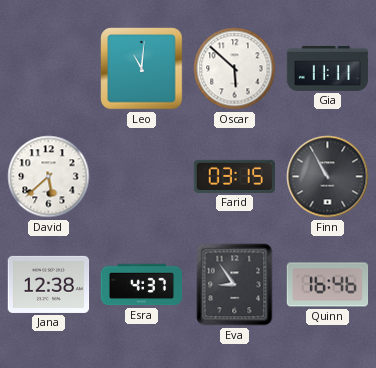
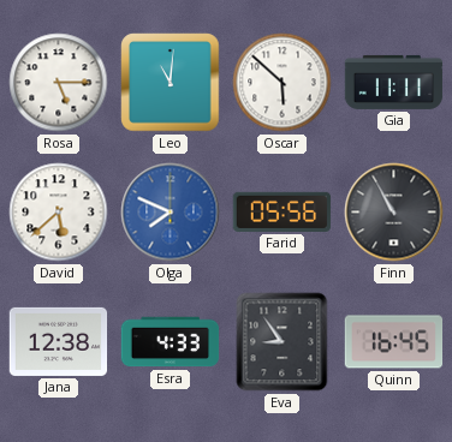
Rosa: none -> 5:15 (59, 83)
Olga: none -> 7:49 (171, 213)
Farid: 03:15 -> 05:56 (282, 211)
Esra: 4:37 -> 4:33 (171, 342)
Quinn: 16:46 -> 16:45 (394, 342)
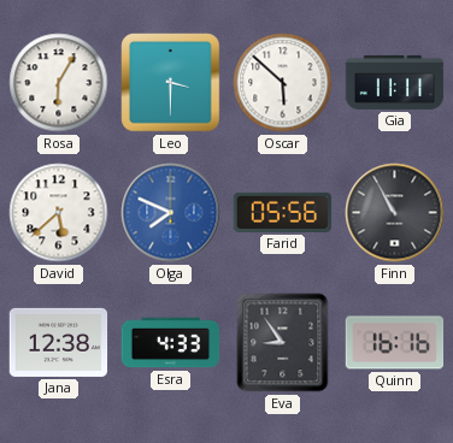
Rosa: 5:15 -> 6:05 (59, 83)
Leo: 11:01 -> 3:30 (171, 83)
Quinn: 16:45 -> 16:16 (395, 343)
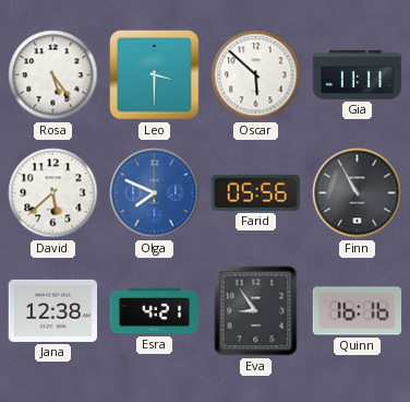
Rosa: 6:05 -> 5:24 (53, 75)
Esra: 4:33 -> 4:21 (155, 311)
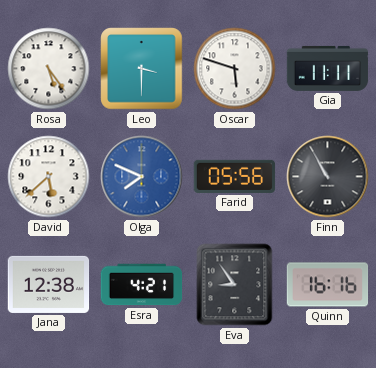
Oscar: 5:52 -> 5:48 (235, 69)
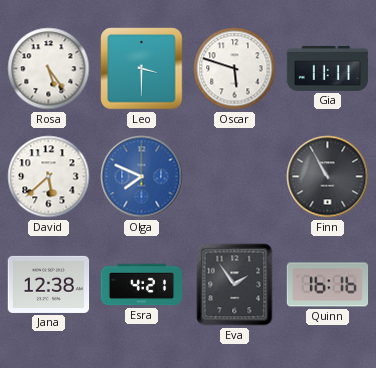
Farid: 05:56 -> none (235, 176)
Eva: 8:54 -> 1:54 (235, 285)
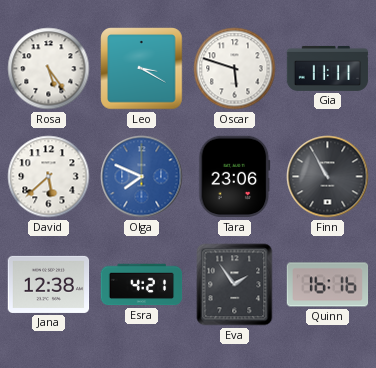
Leo: 3:30 -> 3:20 (142, 69)
Tara: none -> 23:06 (235, 177)
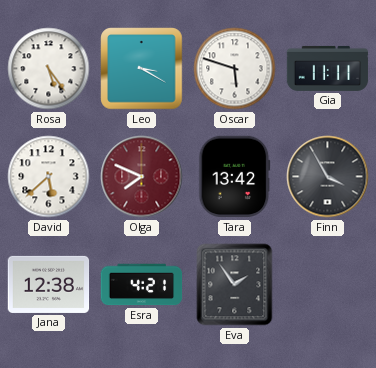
Olga dial: blue -> burgundy (142, 177)
Tara: 23:06 -> 13:42 (235, 177)
Finn: 10:55 -> 3:55 (328, 177)
Quinn: 16:16 -> none (328, 285)
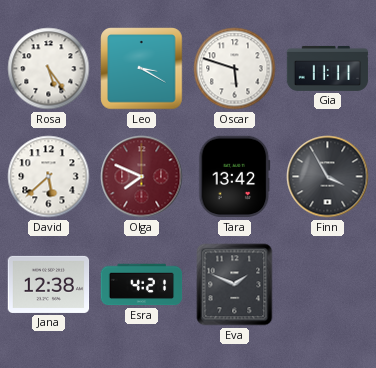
Eva: 1:54 -> 1:49 (235, 285)
